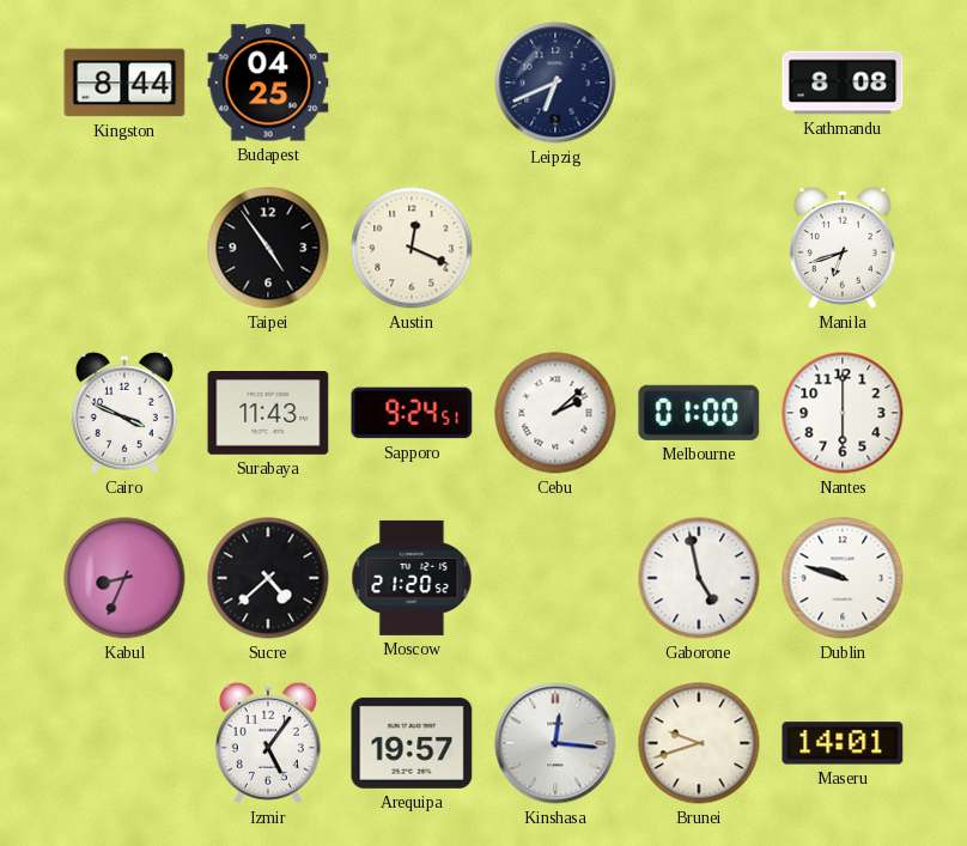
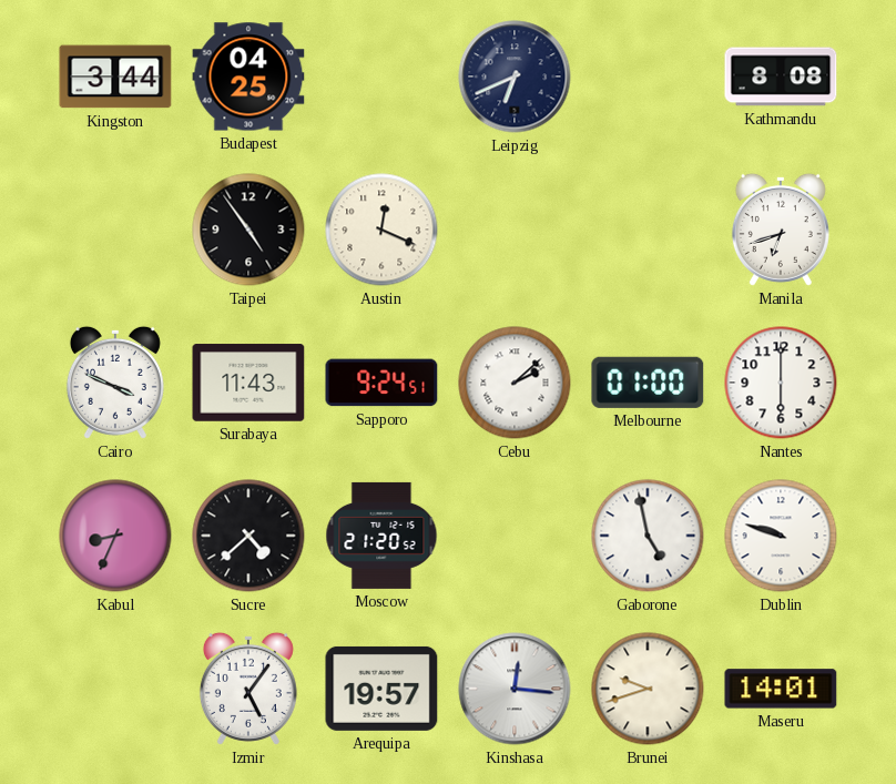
Kingston: 8:44 -> 3:44 (115, 77)
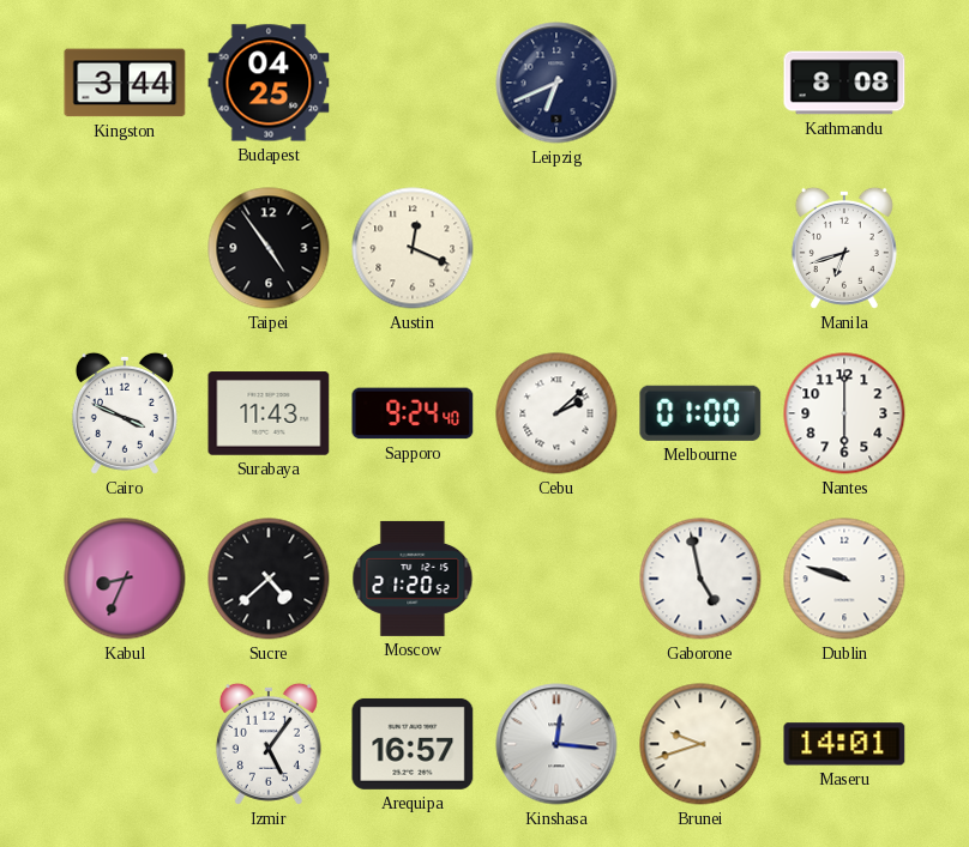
Sapporo: 9:24:51 -> 9:24:40 (413, 413)
Arequipa: 19:57 -> 16:57 (413, 744)
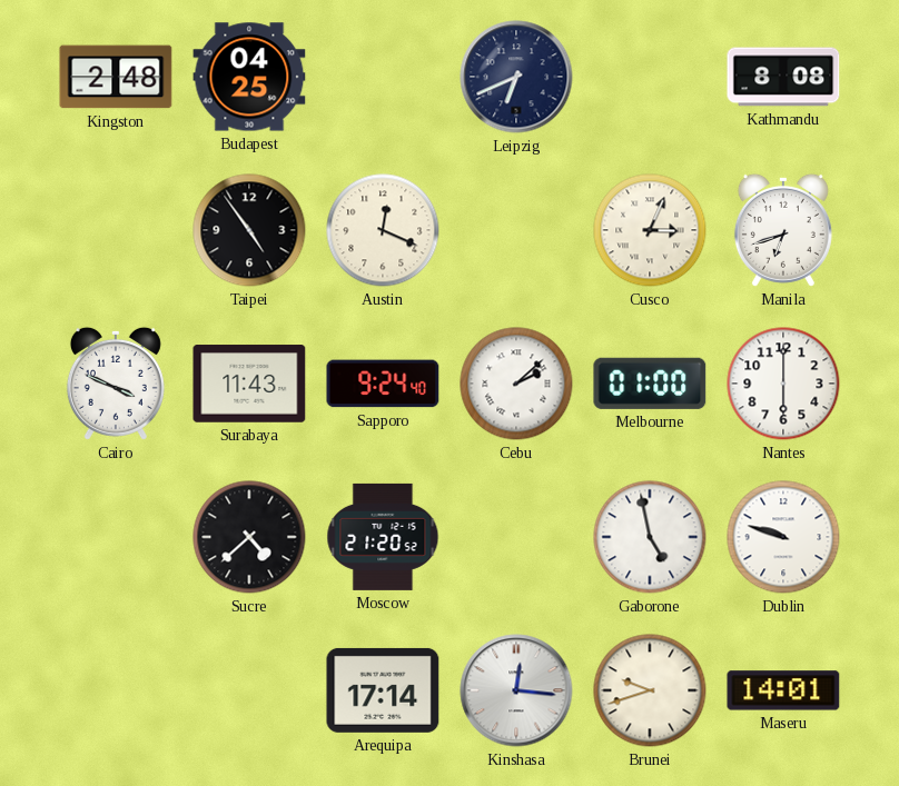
Kingston: 3:44 -> 2:48 (116, 77)
Cusco: none -> 3:04 (650, 230)
Kabul: 8:34 -> none (125, 579)
Izmir: 5:06 -> none (269, 744)
Arequipa: 16:57 -> 17:14 (383, 690)
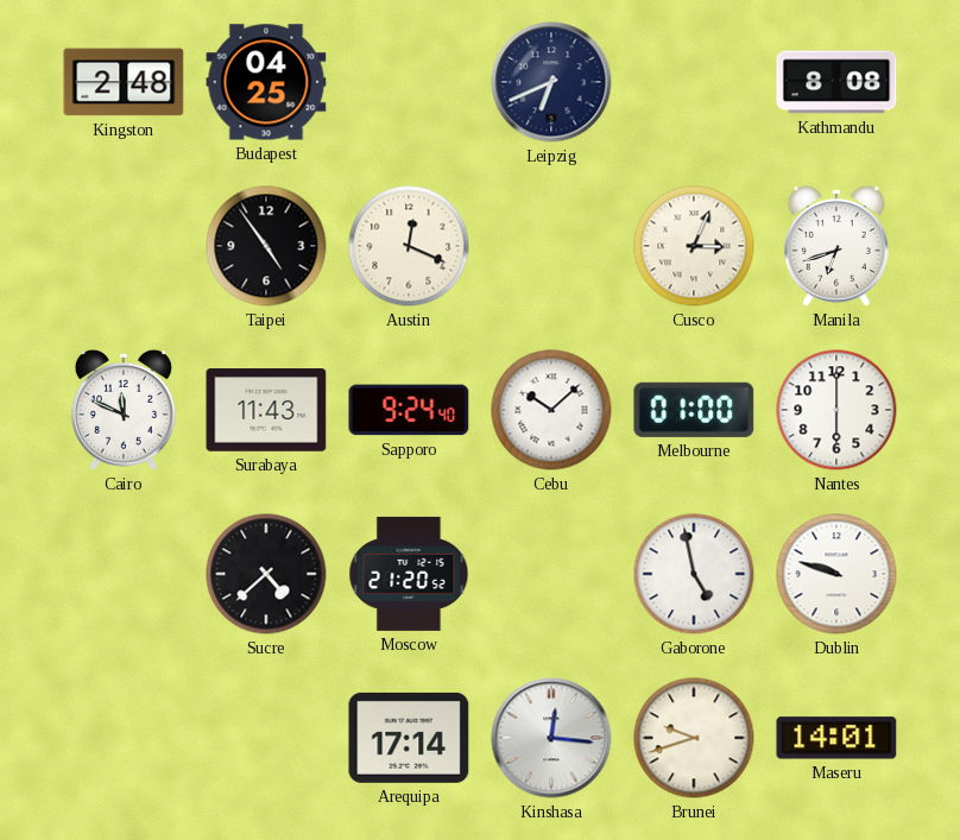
Cairo: 3:49 -> 11:49 (124, 410)
Cebu: 2:08 -> 10:08 (551, 410)
